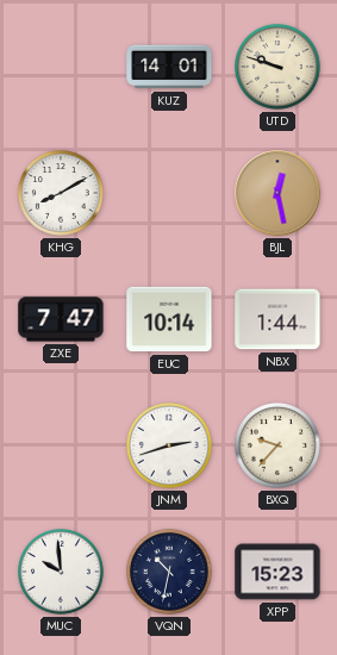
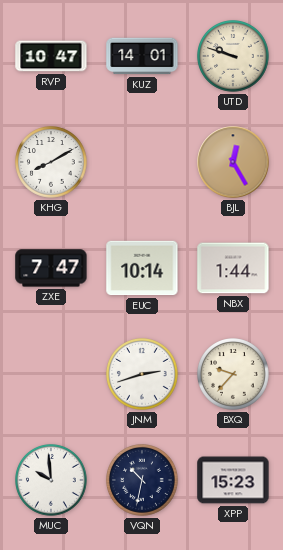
RVP: none -> 10:47 (51, 56)
BJL: 12:28 -> 12:25 (233, 162)
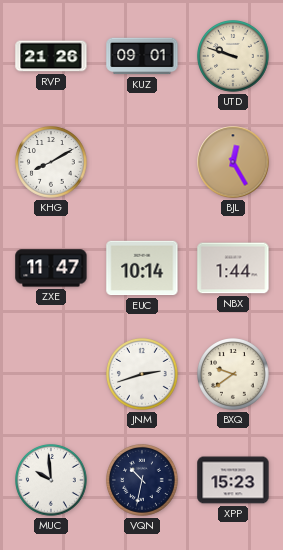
RVP: 10:47 -> 21:26 (51, 56)
KUZ: 14:01 -> 09:01 (142, 56)
ZXE: 7:47 -> 11:47 (51, 268)
BXQ: 9:37 -> 9:39 (234, 375)
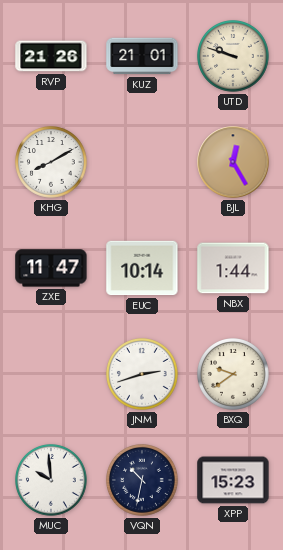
KUZ: 09:01 -> 21:01 (142, 56)
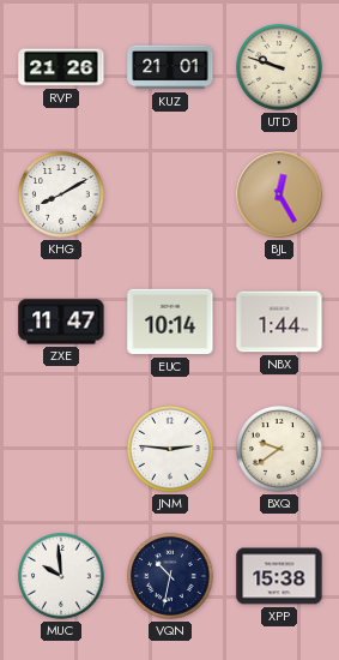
JNM: 2:42 -> 2:46 (171, 450)
XPP: 15:23 -> 15:38 (279, 576)
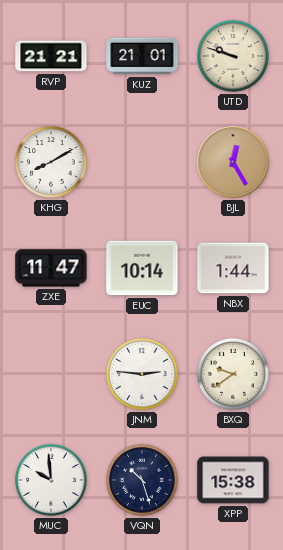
RVP: 21:26 -> 21:21 (51, 56)
VQN: 10:32 -> 10:27 (143, 481)
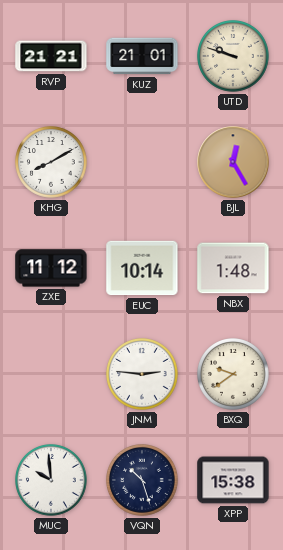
ZXE: 11:47 -> 11:12 (51, 268)
NBX: 1:44 -> 1:48 (233, 268)
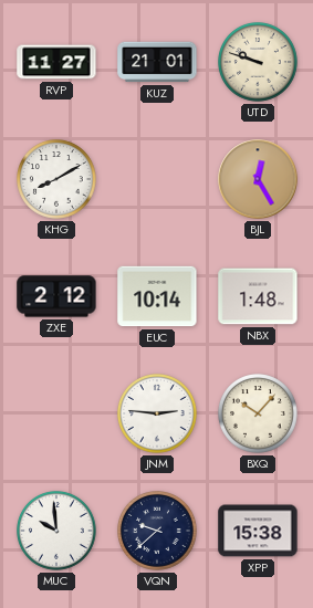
RVP: 21:21 -> 11:27 (56, 62)
ZXE: 11:12 -> 2:12 (56, 296)
BXQ: 9:39 -> 10:07 (259, 415)
VQN: 10:27 -> 9:38 (158, 532)
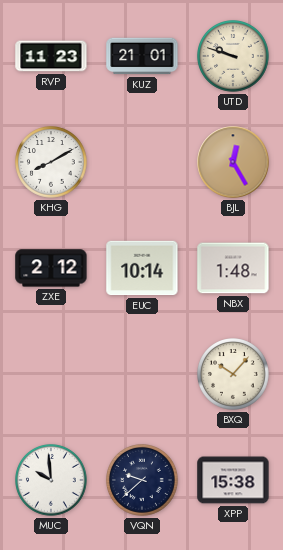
RVP: 11:27 -> 11:23 (51, 56)
JNM: 2:46 -> none (158, 415)
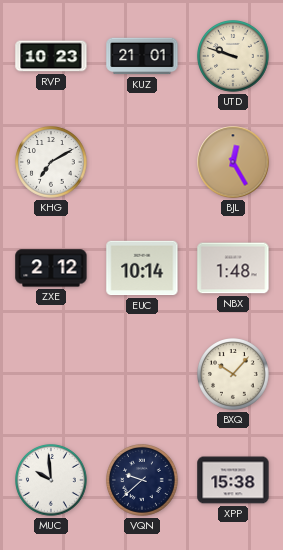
RVP: 11:23 -> 10:23 (51, 56)
KHG: 8:10 -> 7:10 (52, 163)
